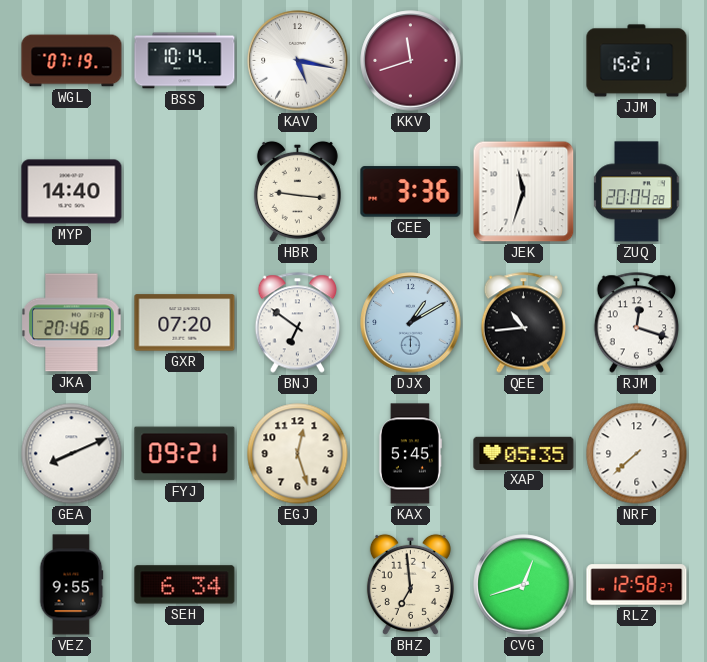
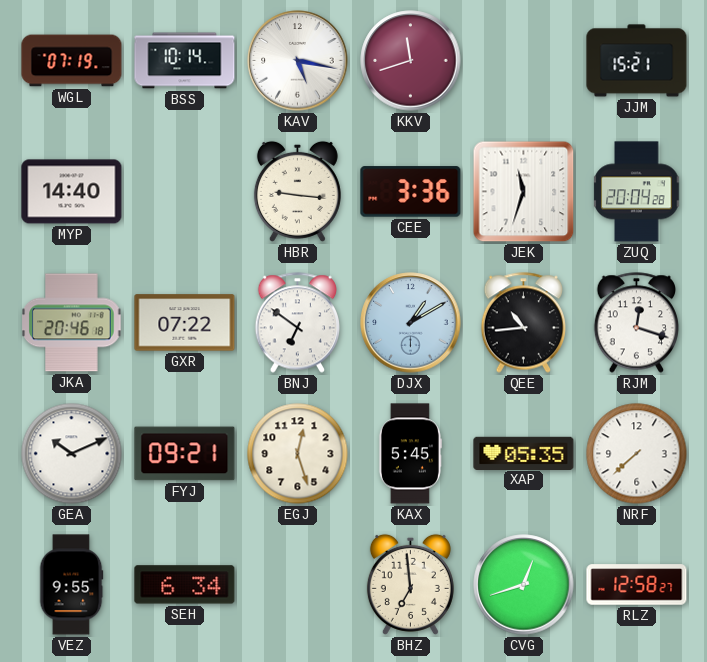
GXR: 07:20 -> 07:22 (185, 323)
GEA: 8:11 -> 10:11 (72, 454)
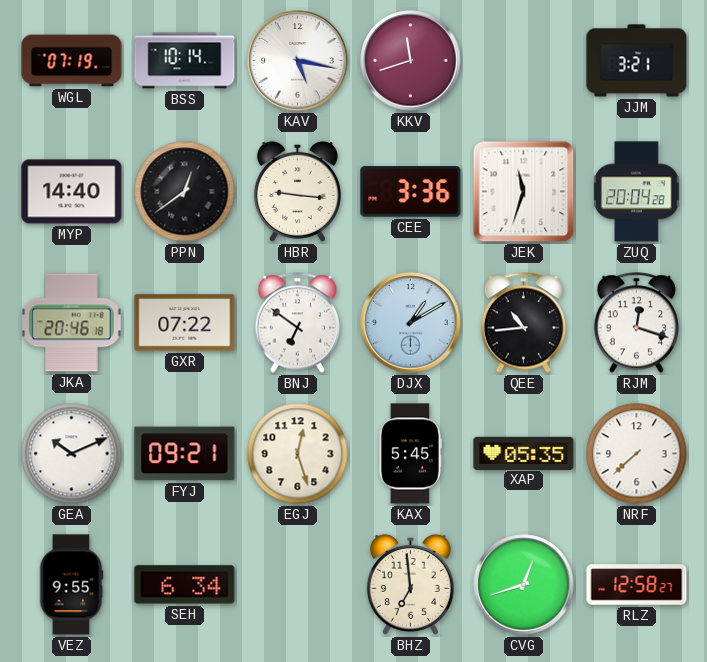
JJM: 15:21 -> 3:21 (637, 61)
PPN: none -> 12:39 (185, 192)
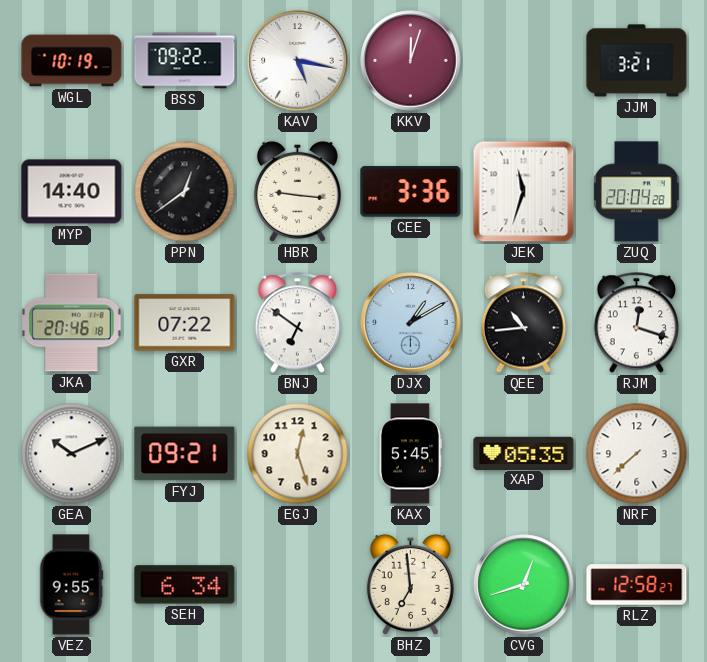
WGL: 07:19 -> 10:19 (72, 61)
BSS: 10:14 -> 09:22 (185, 61)
KKV: 11:42 -> 12:03 (411, 61)
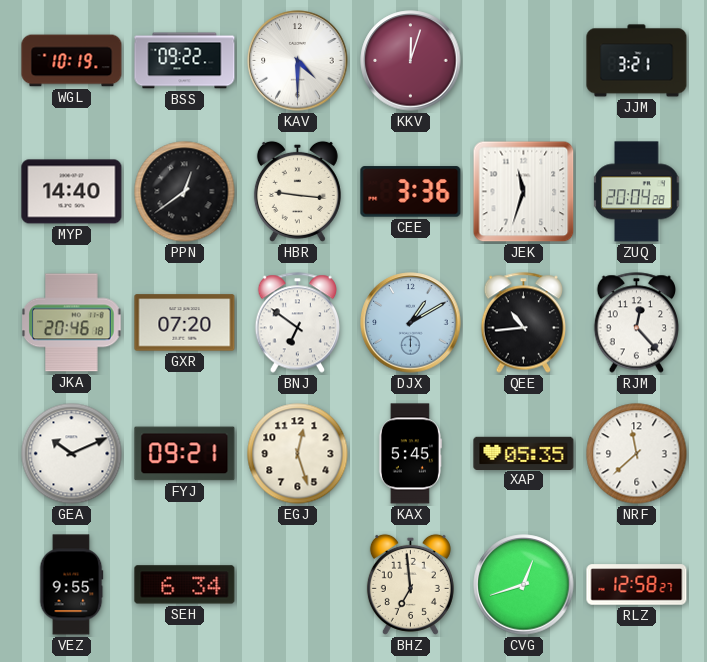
KAV: 5:17 -> 4:30 (298, 61)
GXR: 07:22 -> 07:20 (185, 323)
RJM: 12:18 -> 12:23 (637, 323)
NRF: 7:38 -> 11:38 (637, 454)
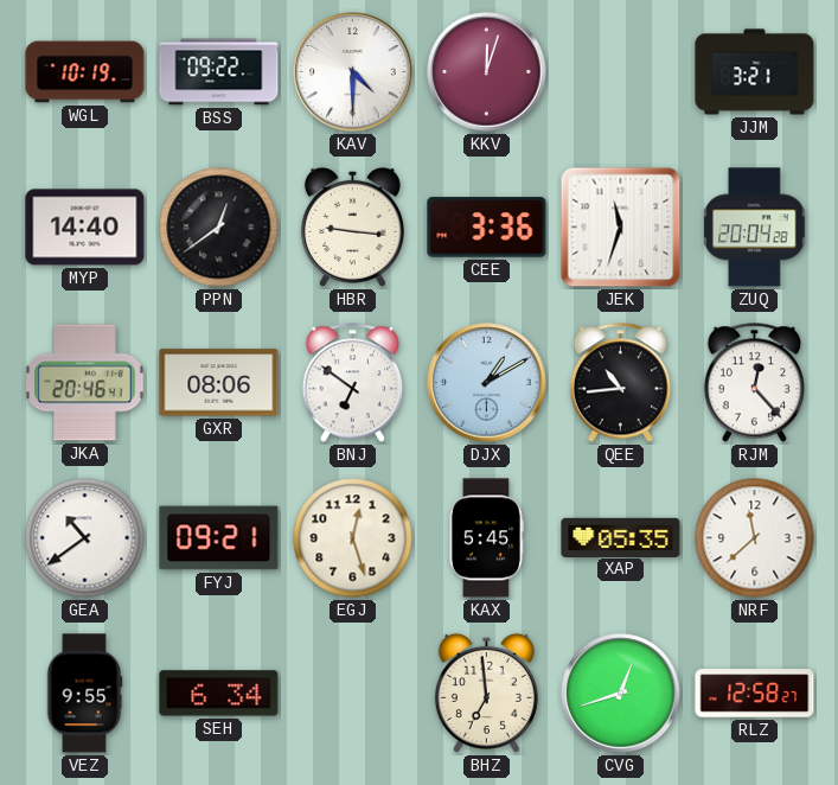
JKA: 20:46:18 -> 20:46:41 (85, 383)
GXR: 07:20 -> 08:06 (219, 383)
GEA: 10:11 -> 10:39 (85, 538)
